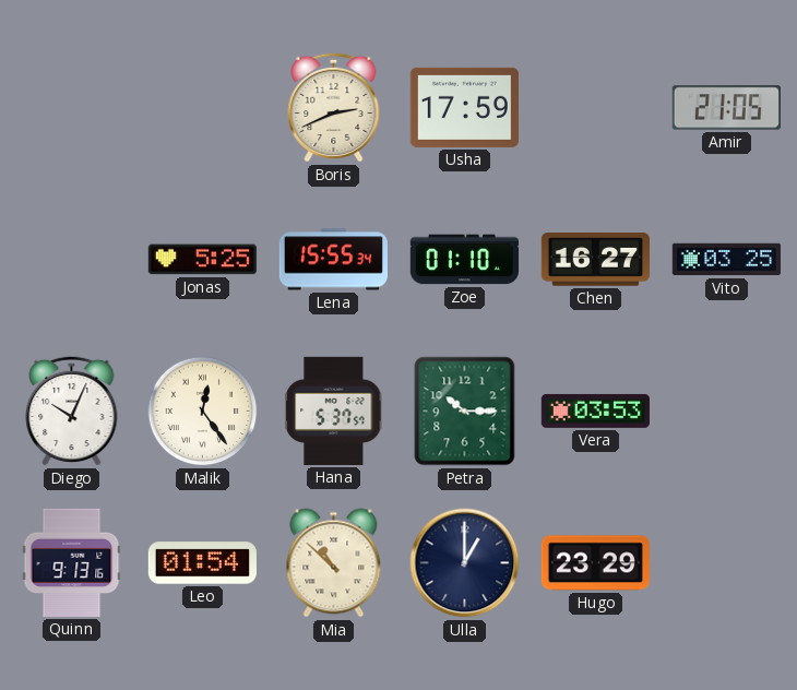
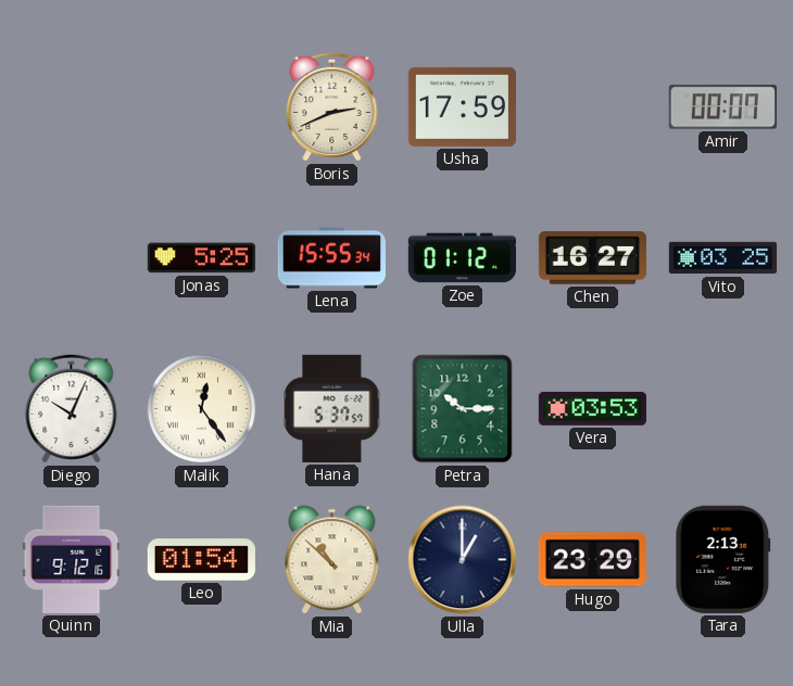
Amir: 21:05 -> 00:07 (722, 107)
Zoe: 01:10 -> 01:12 (462, 258)
Quinn: 9:13 -> 9:12 (72, 559)
Tara: none -> 2:13 (723, 559)
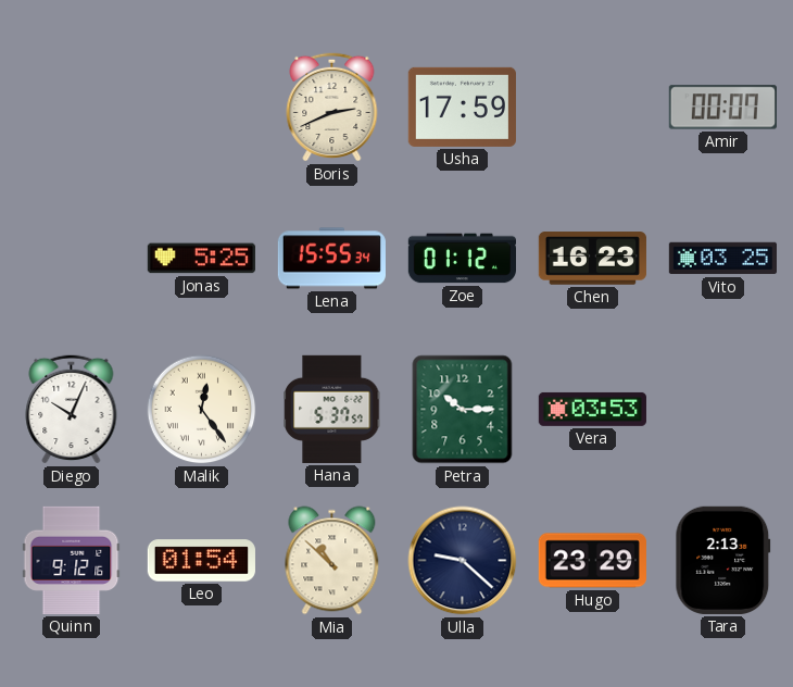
Chen: 16:27 -> 16:23 (592, 259)
Ulla: 1:00 -> 9:22 (463, 561)
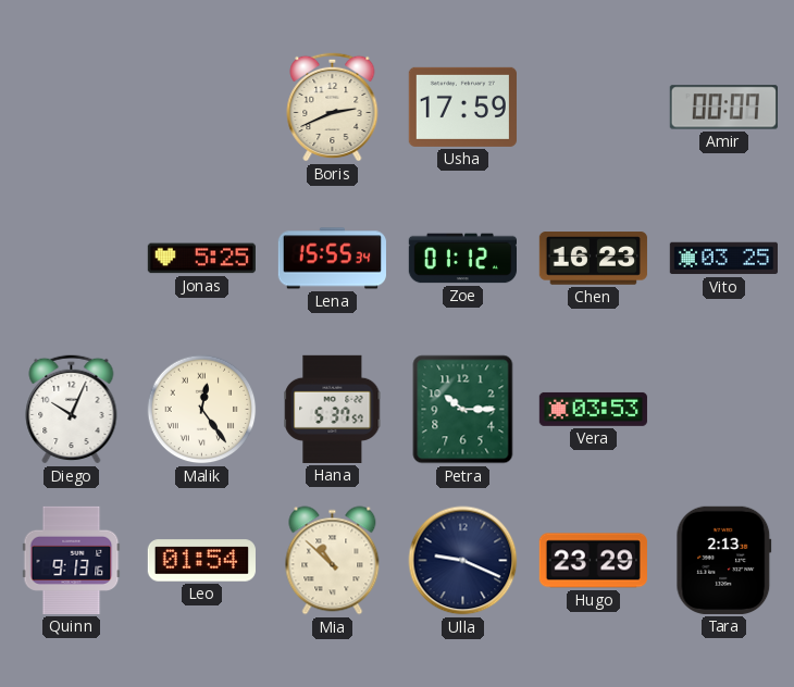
Quinn: 9:12 -> 9:13 (72, 560)
Ulla: 9:22 -> 9:19 (463, 561)
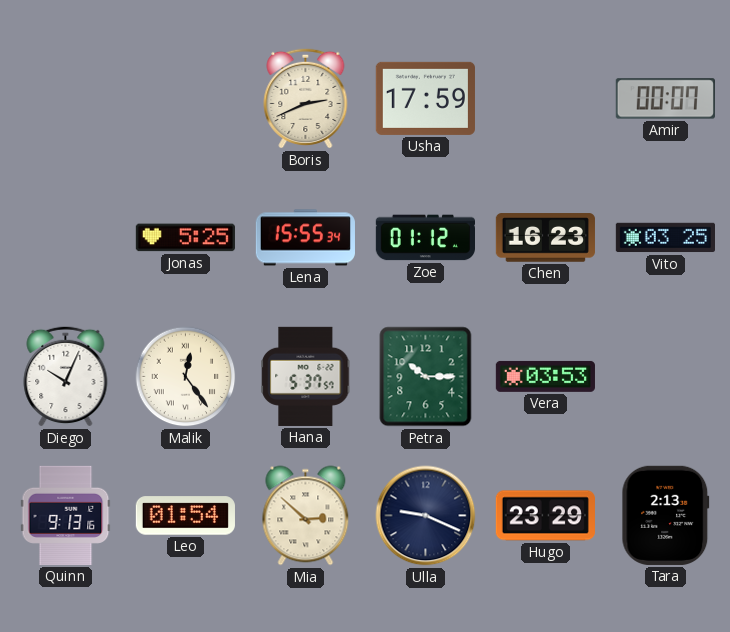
Mia: 10:52 -> 2:52 (306, 516)
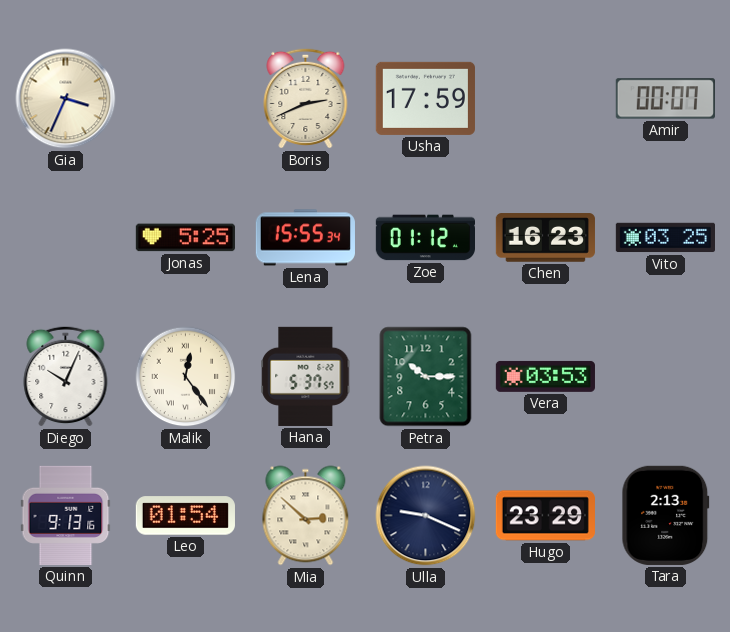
Gia: none -> 3:34 (66, 99)
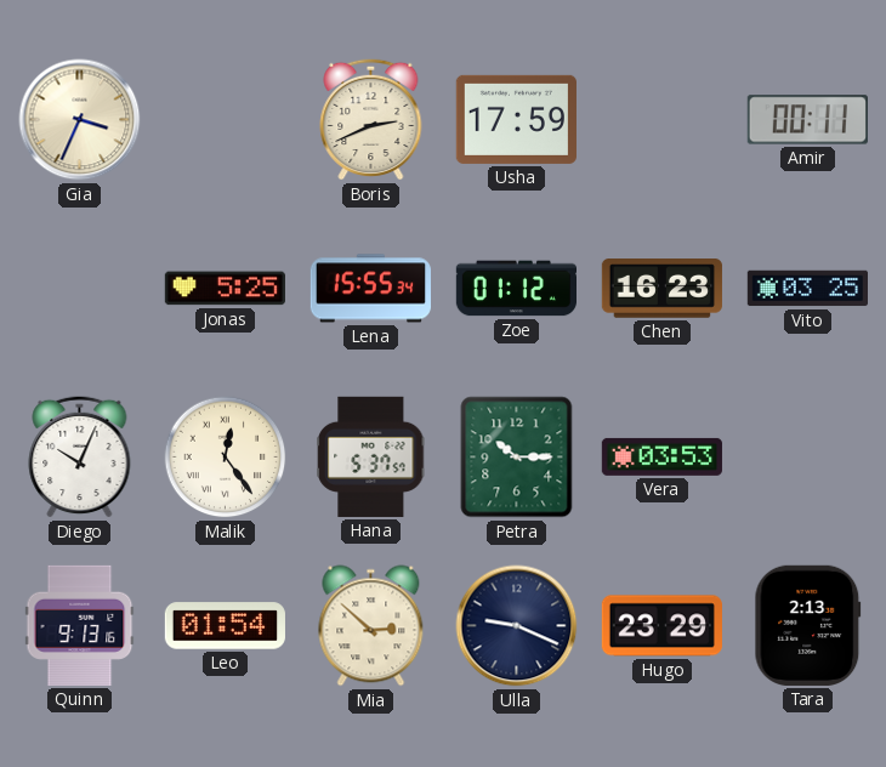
Amir: 00:07 -> 00:11 (807, 120)
